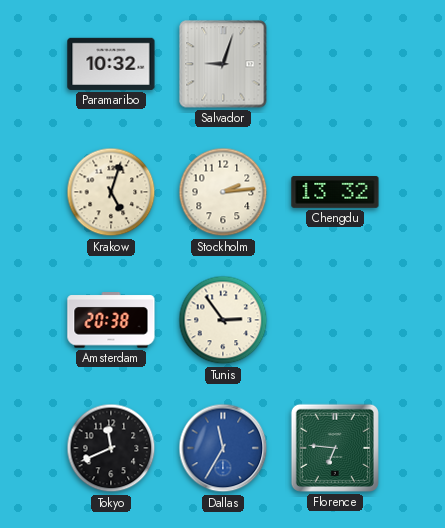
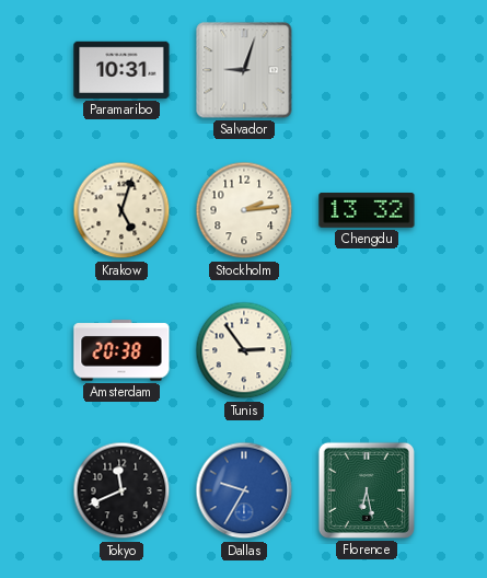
Paramaribo: 10:32 -> 10:31 (121, 70)
Dallas: 11:35 -> 9:35 (244, 490)
Florence: 6:46 -> 6:28 (367, 490)
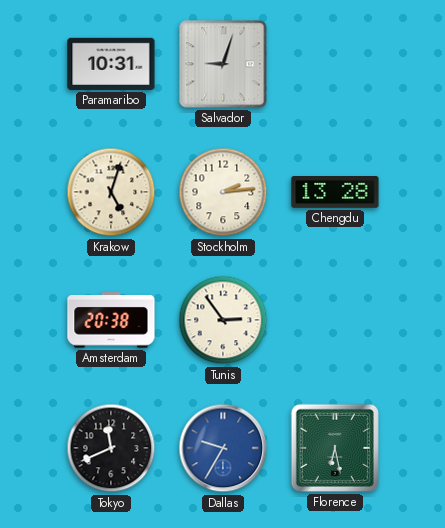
Chengdu: 13:32 -> 13:28 (335, 193)
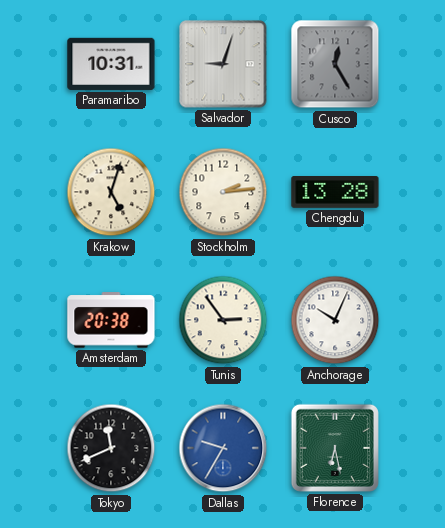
Cusco: none -> 12:25 (335, 64)
Anchorage: none -> 10:04 (335, 320)
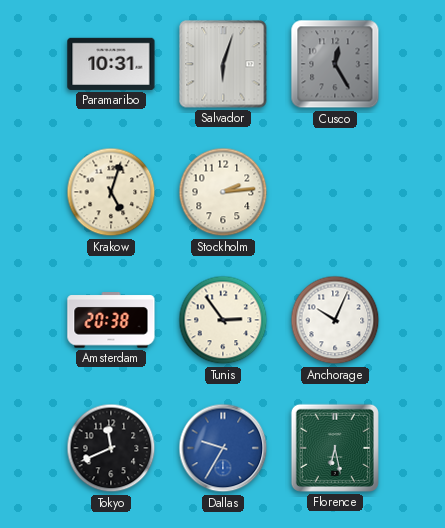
Salvador: 9:03 -> 6:03 (223, 64)
Chengdu: 13:28 -> none (335, 193)
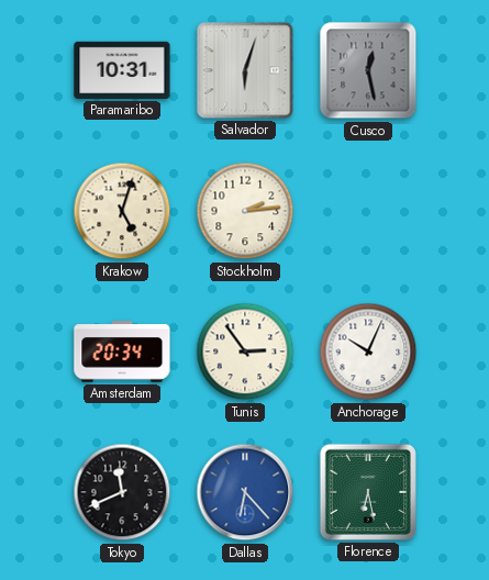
Cusco: 12:25 -> 12:28 (368, 70)
Amsterdam: 20:38 -> 20:34 (122, 352)
Dallas: 9:35 -> 6:23 (245, 492)
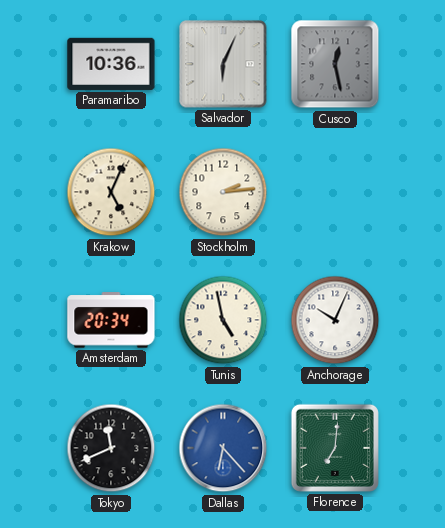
Paramaribo: 10:31 -> 10:36 (111, 64)
Salvador: 6:03 -> 6:04 (223, 64)
Krakow: 5:03 -> 5:04 (111, 192)
Tunis: 2:54 -> 4:58 (223, 320)
Florence: 6:28 -> 7:01 (335, 448)
